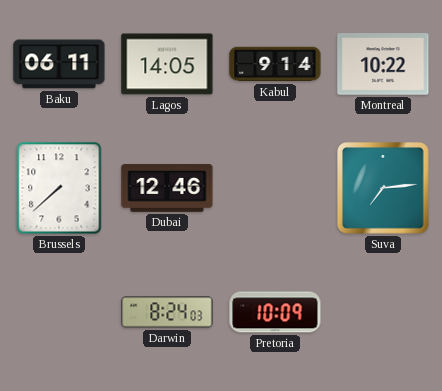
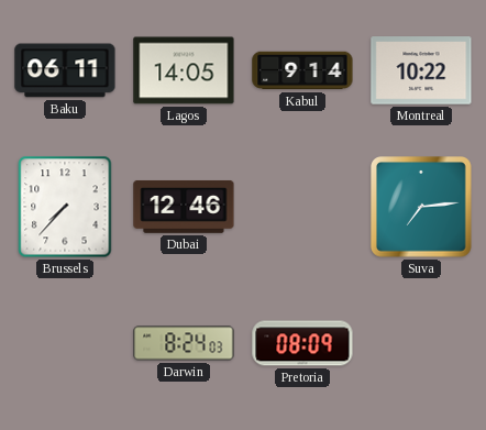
Brussels: 7:38 -> 7:37 (65, 207)
Pretoria: 10:09 -> 08:09 (302, 343)
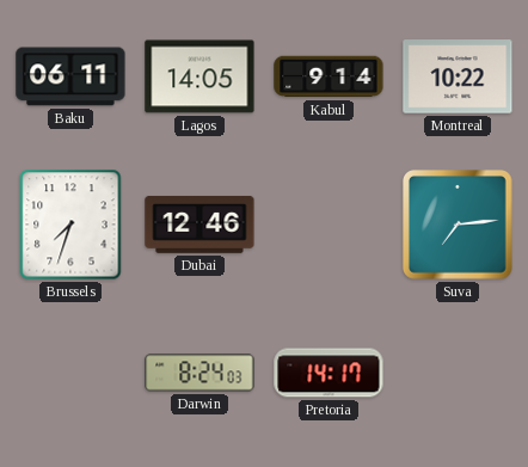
Brussels: 7:37 -> 7:33 (70, 225)
Pretoria: 08:09 -> 14:17 (329, 373)
